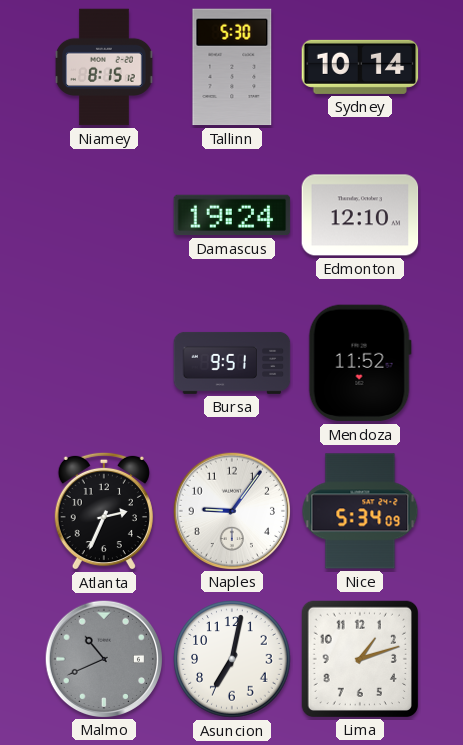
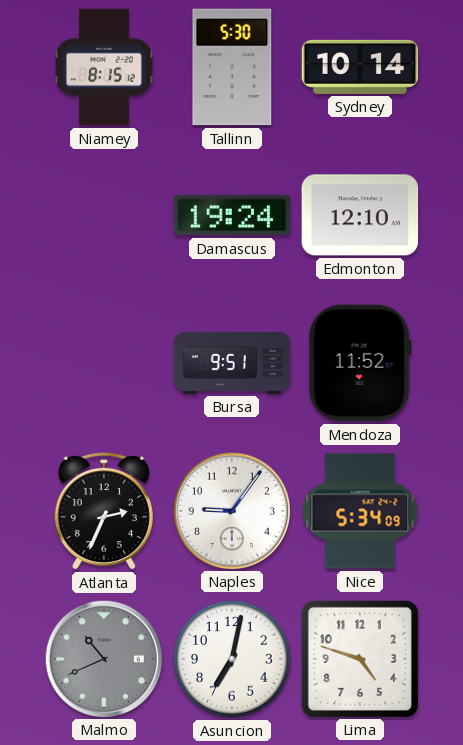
Lima: 1:12 -> 4:48 (359, 658)
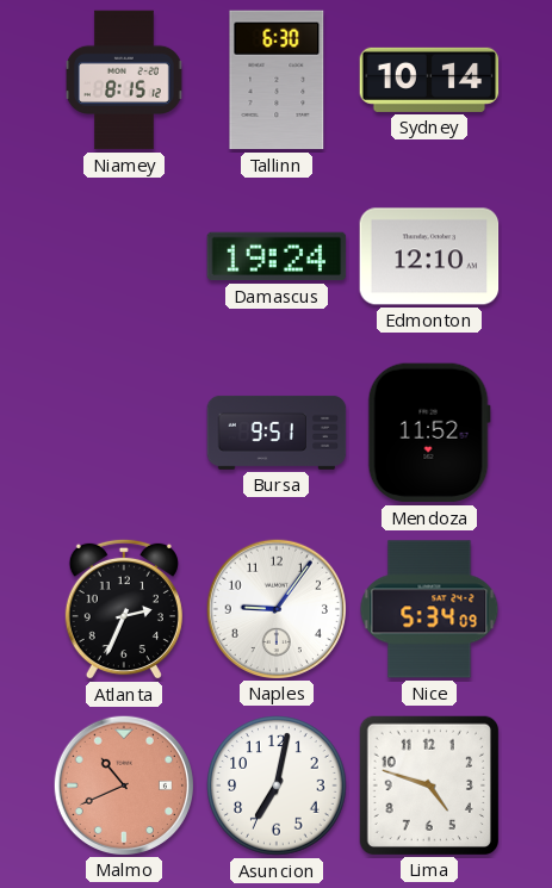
Tallinn: 5:30 -> 6:30 (277, 80)
Malmo dial: grey -> salmon (123, 784)
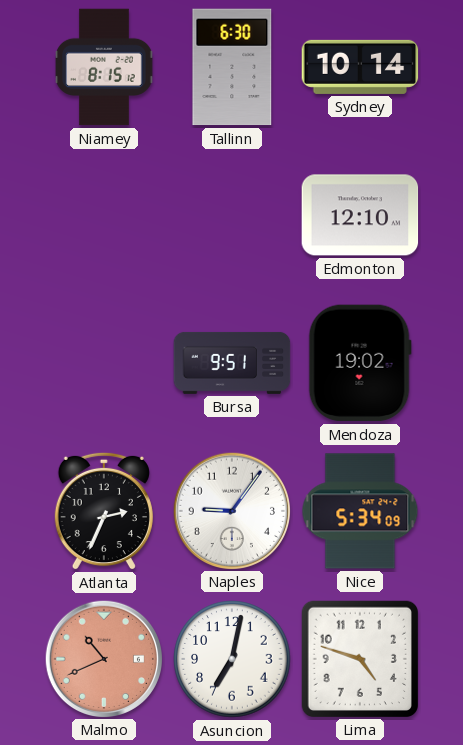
Damascus: 19:24 -> none (277, 256)
Mendoza: 11:52 -> 19:02 (360, 363)
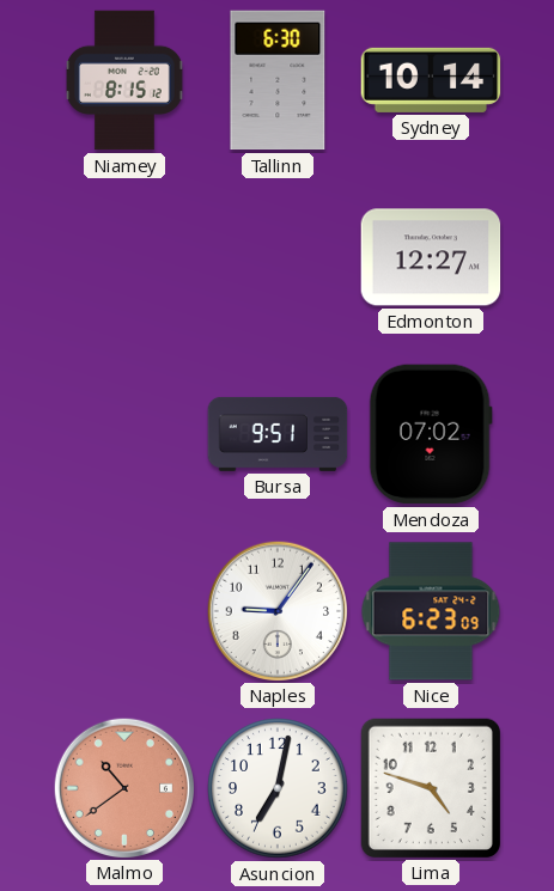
Edmonton: 12:10 -> 12:27 (431, 257)
Mendoza: 19:02 -> 07:02 (431, 434)
Atlanta: 2:34 -> none (104, 511)
Nice: 5:34 -> 6:23 (431, 611)
Malmo: 10:41 -> 10:39 (123, 787)
